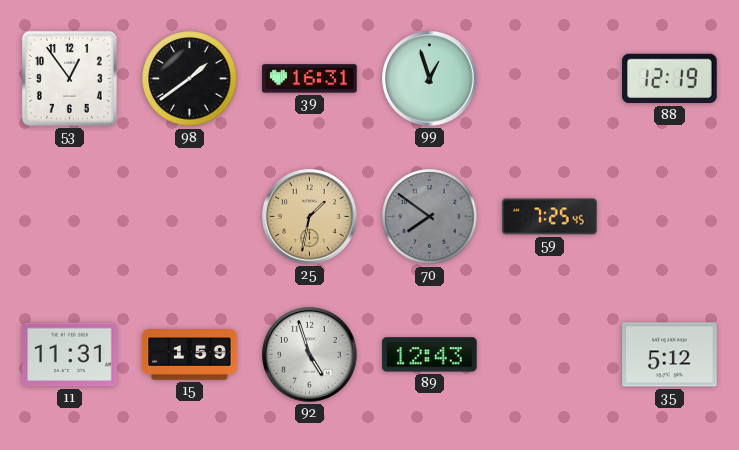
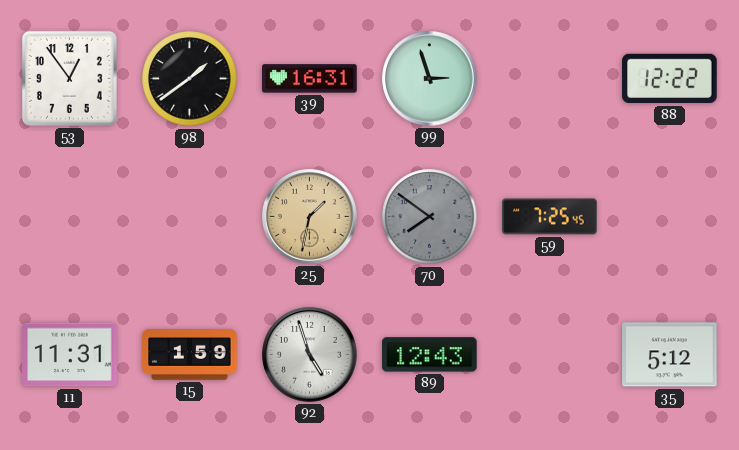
99: 12:57 -> 2:57 (430, 79)
88: 12:19 -> 12:22 (670, 79)
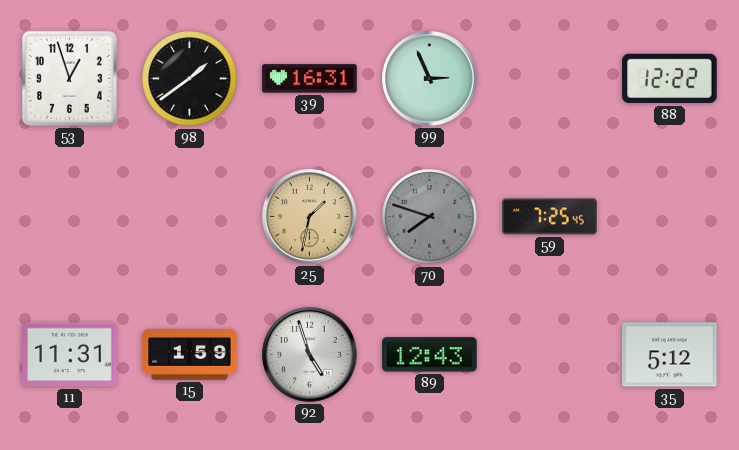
53: 12:54 -> 12:57 (69, 78)
99: 2:57 -> 2:56 (430, 79)
70: 7:51 -> 7:48 (430, 217)
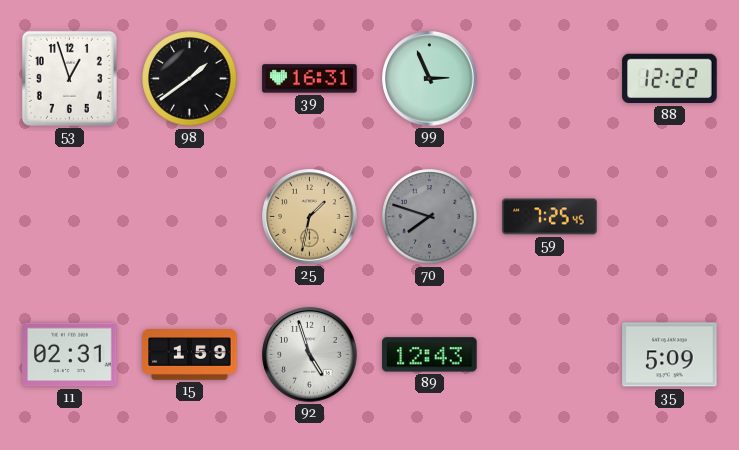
11: 11:31 -> 02:31 (70, 355)
35: 5:12 -> 5:09 (670, 355)
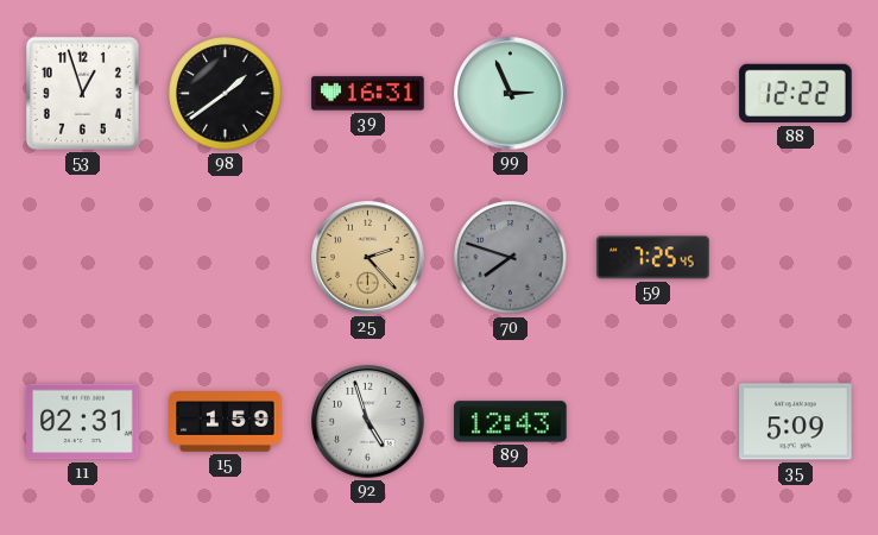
25: 1:32 -> 2:23 (368, 258)
